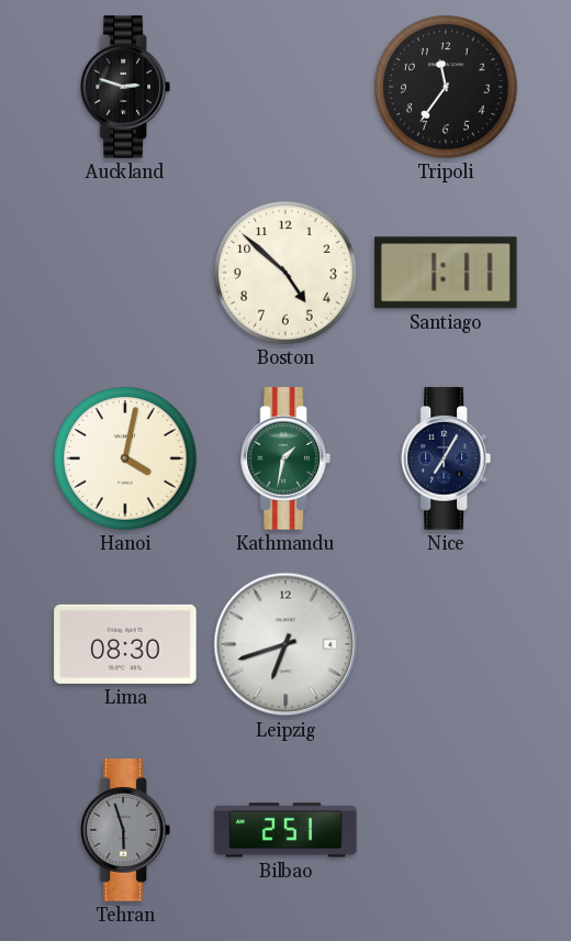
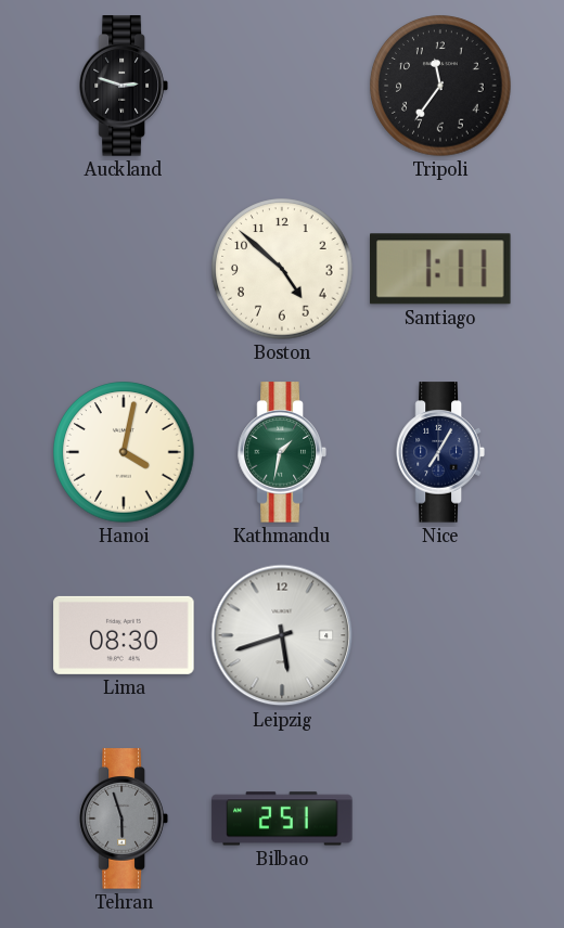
Leipzig: 6:42 -> 5:42 (282, 635)
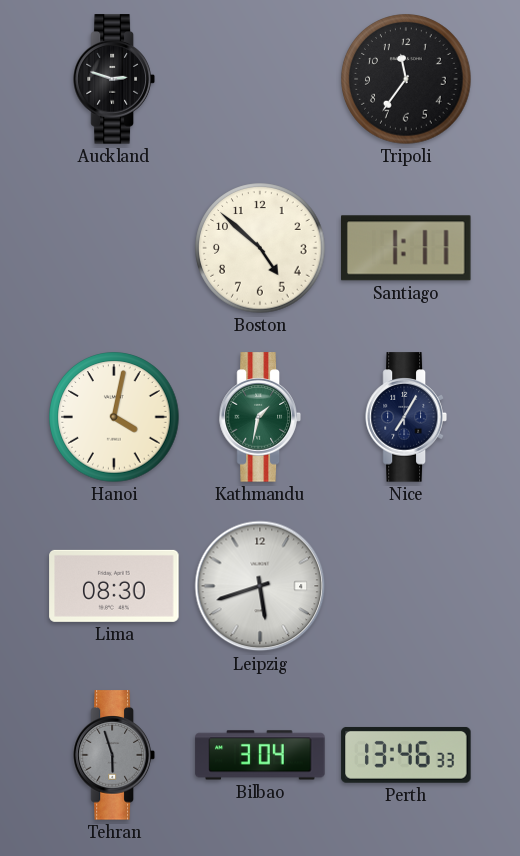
Bilbao: 2:51 -> 3:04 (260, 755)
Perth: none -> 13:46 (406, 755)
